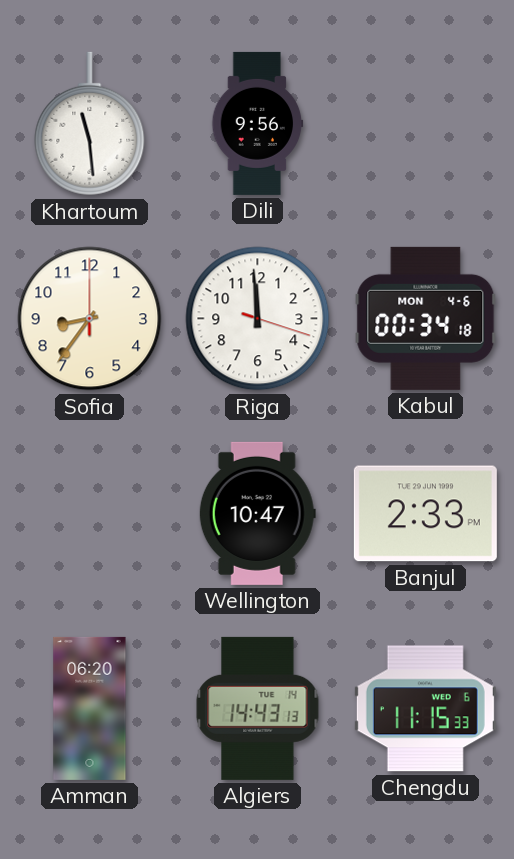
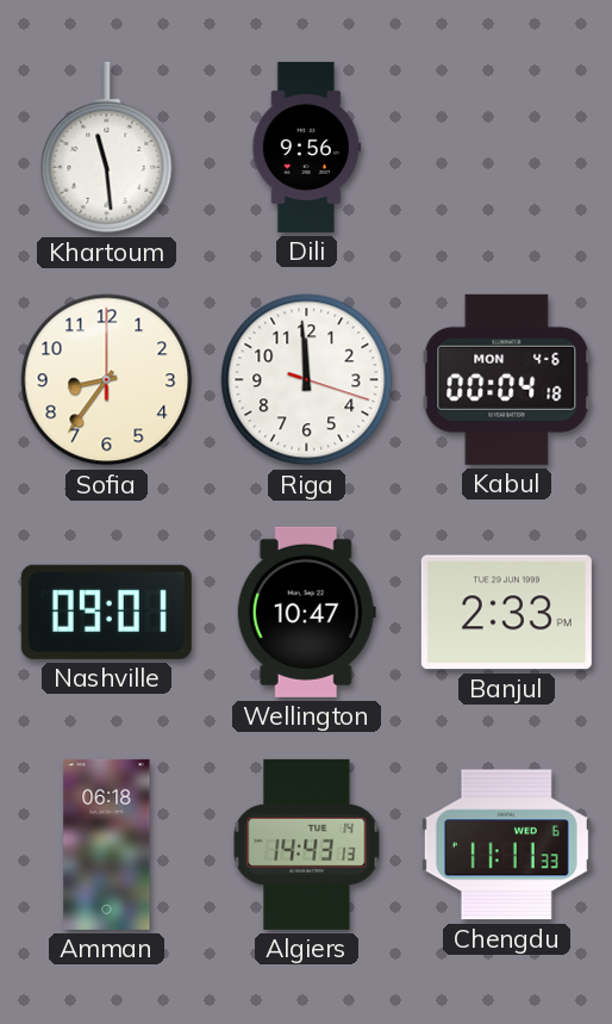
Kabul: 00:34 -> 00:04 (507, 379)
Nashville: none -> 09:01 (106, 612)
Amman: 06:20 -> 06:18 (107, 844)
Chengdu: 11:15 -> 11:11 (506, 845)
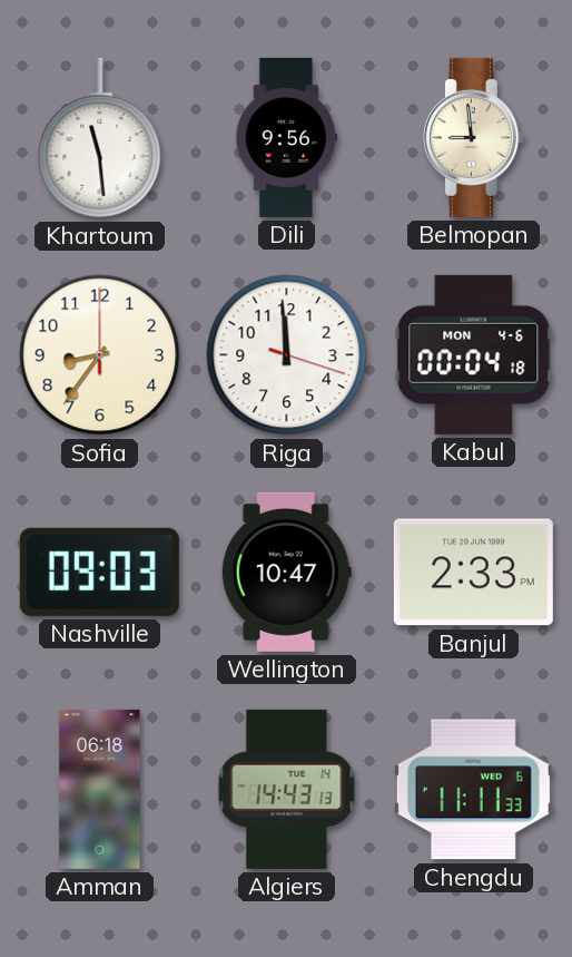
Belmopan: none -> 8:59 (473, 137)
Nashville: 09:01 -> 09:03 (99, 572)
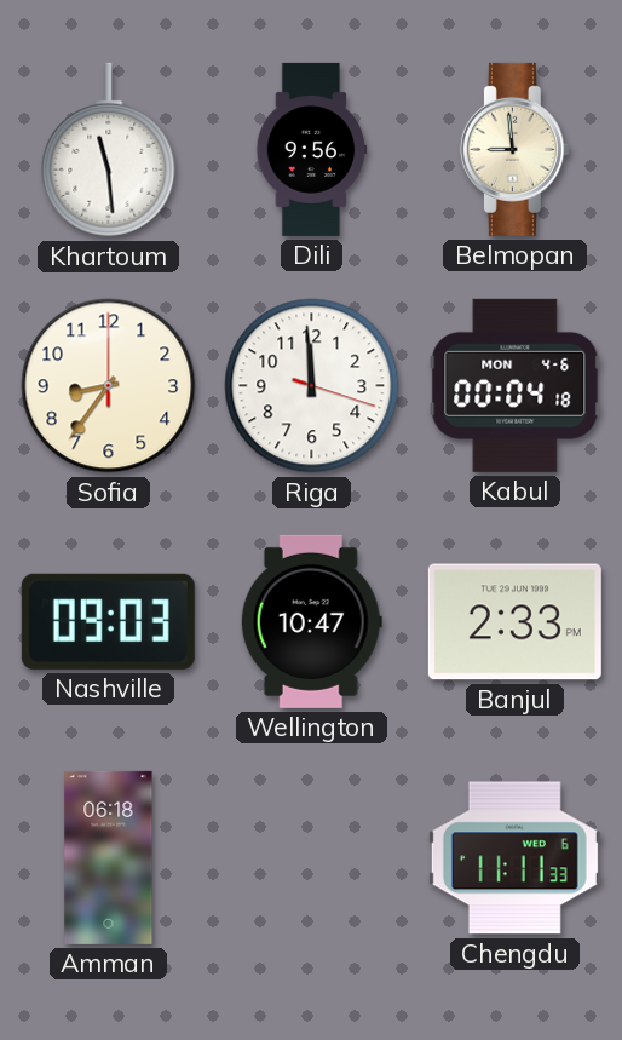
Algiers: 14:43 -> none (287, 789)
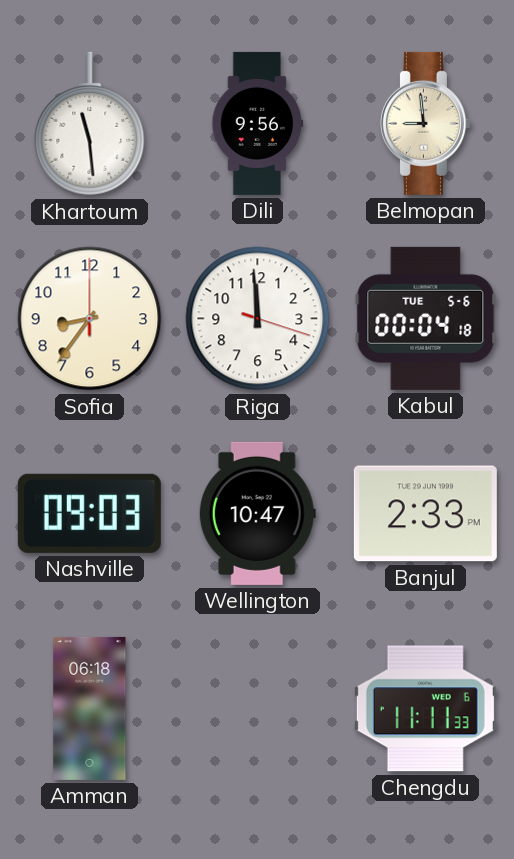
Kabul date: MON 4-6 -> TUE 5-6 (426, 318)
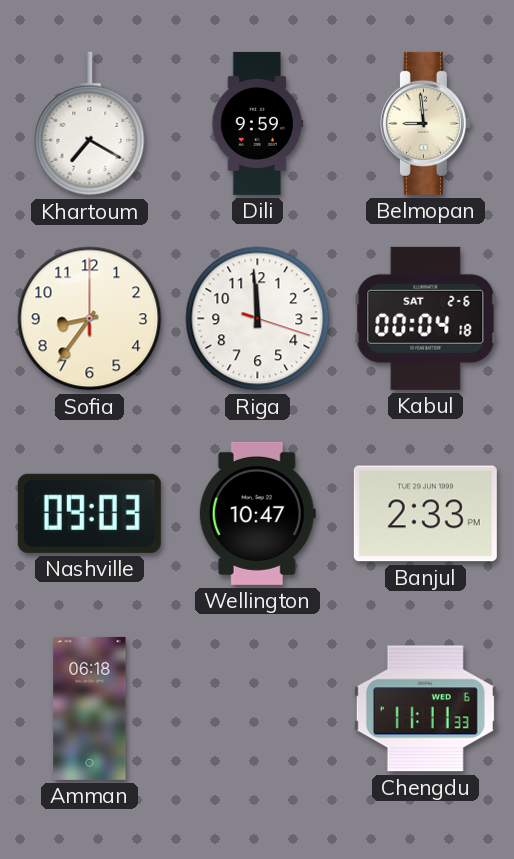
Khartoum: 11:29 -> 7:20 (90, 124)
Dili: 9:56 -> 9:59 (258, 123)
Kabul date: TUE 5-6 -> SAT 2-6 (426, 318)
